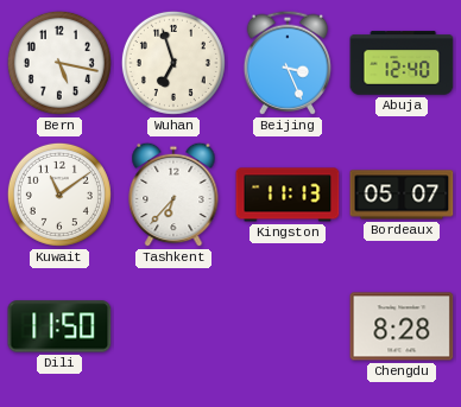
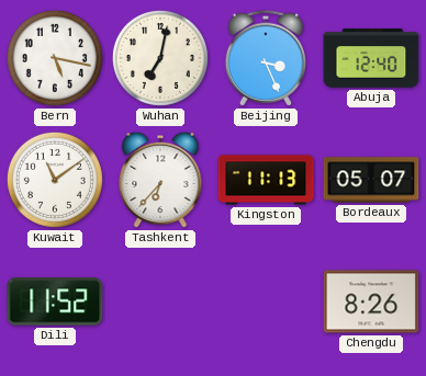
Wuhan: 6:57 -> 7:02 (160, 58)
Dili: 11:50 -> 11:52 (55, 301)
Chengdu: 8:28 -> 8:26 (371, 301)
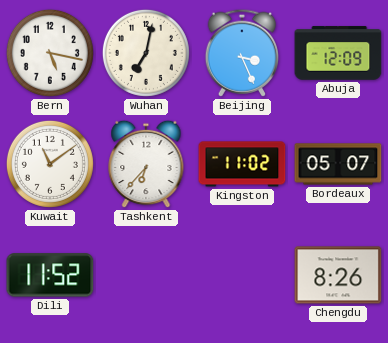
Abuja: 12:40 -> 12:09 (338, 53)
Kingston: 11:13 -> 11:02 (242, 164)
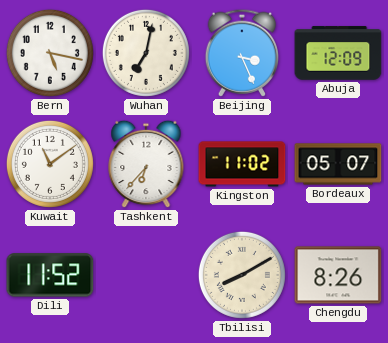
Tbilisi: none -> 8:10 (242, 275)
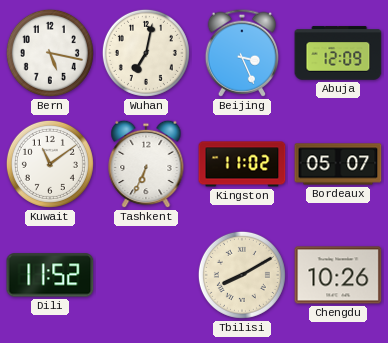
Tashkent: 6:37 -> 6:34 (146, 164)
Chengdu: 8:26 -> 10:26 (338, 275)
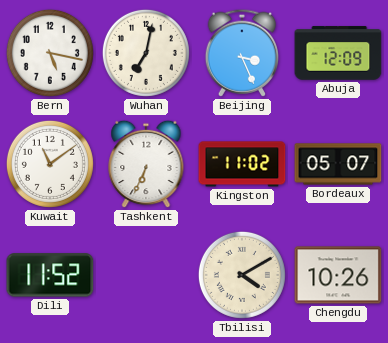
Tbilisi: 8:10 -> 4:10 (242, 275)
